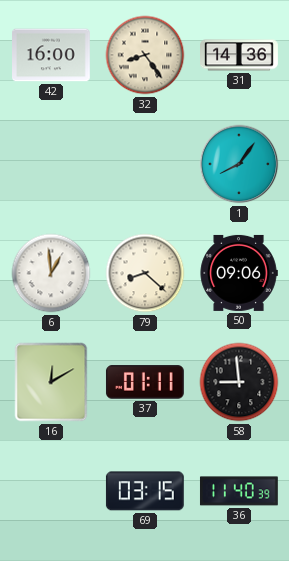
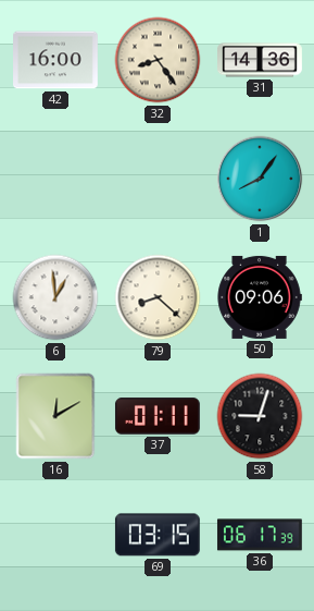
58: 8:59 -> 9:03 (260, 416)
36: 11:40 -> 06:17 (260, 535)
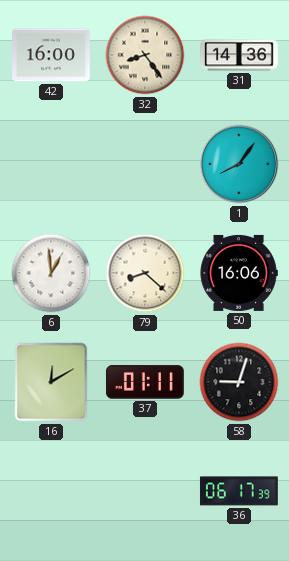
50: 09:06 -> 16:06 (239, 273)
69: 03:15 -> none (158, 535)
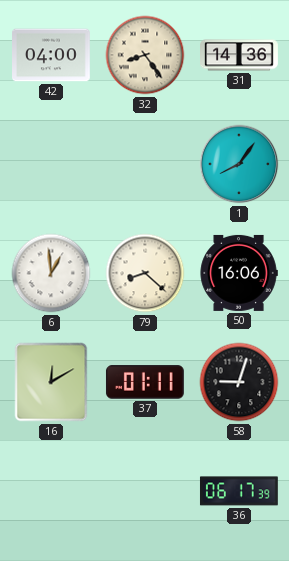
42: 16:00 -> 04:00 (52, 55)
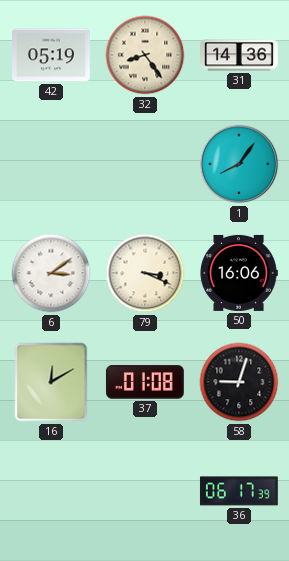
42: 04:00 -> 05:19 (52, 55)
6: 12:59 -> 3:09 (51, 273)
79: 8:22 -> 3:19 (145, 273)
37: 01:11 -> 01:08 (145, 382)
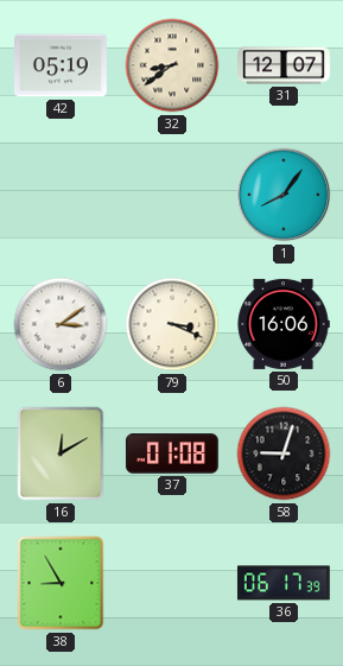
32: 8:24 -> 8:39 (172, 65)
31: 14:36 -> 12:07 (285, 65)
38: none -> 8:55 (61, 583)
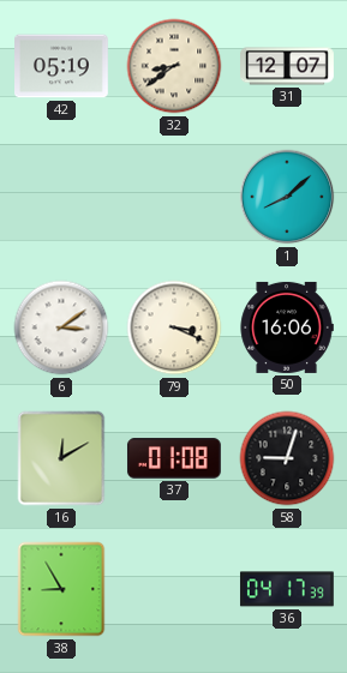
1: 8:06 -> 8:08 (287, 197)
36: 06:17 -> 04:17 (287, 589)
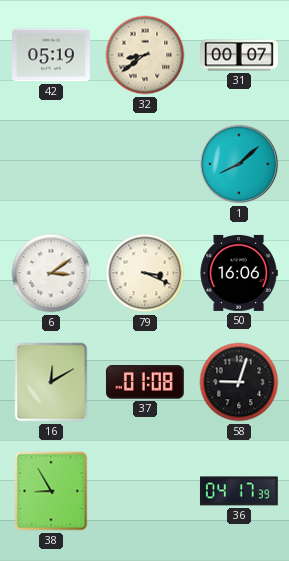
31: 12:07 -> 00:07 (240, 55)
